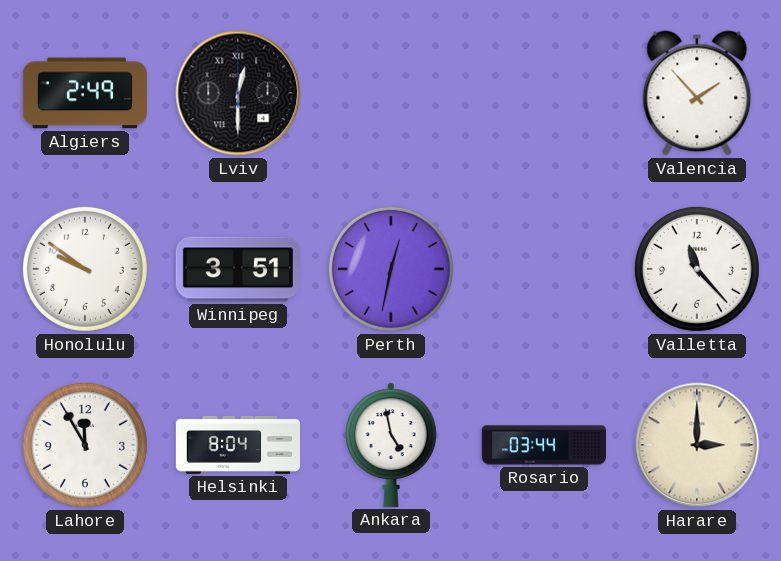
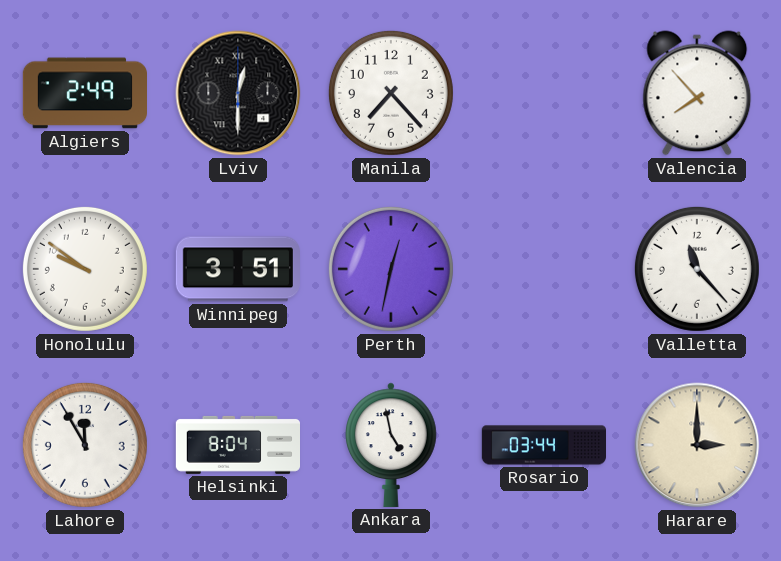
Manila: none -> 7:23 (391, 93)
Valencia: 1:53 -> 7:53 (697, 93)
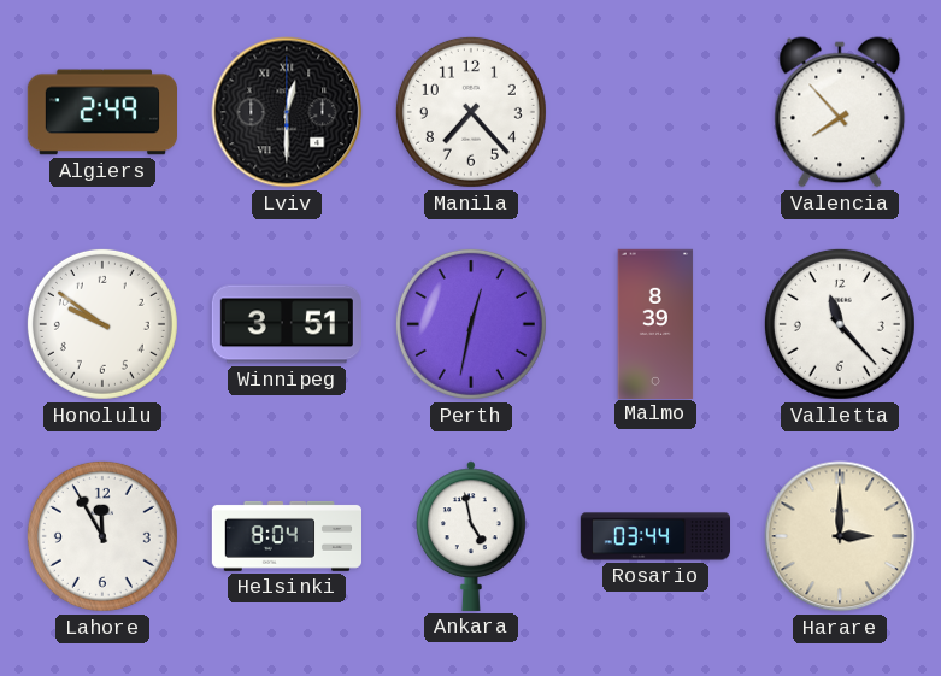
Malmo: none -> 8:39 (655, 323)
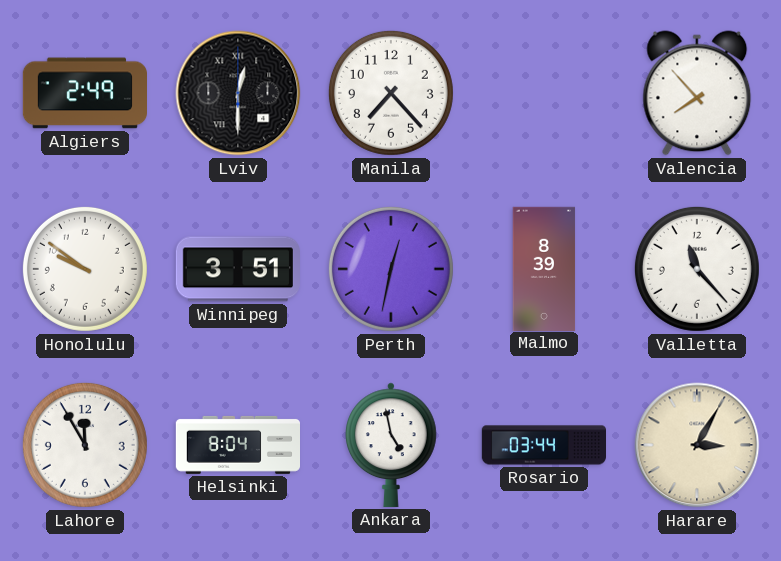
Harare: 3:00 -> 3:05 (697, 445)
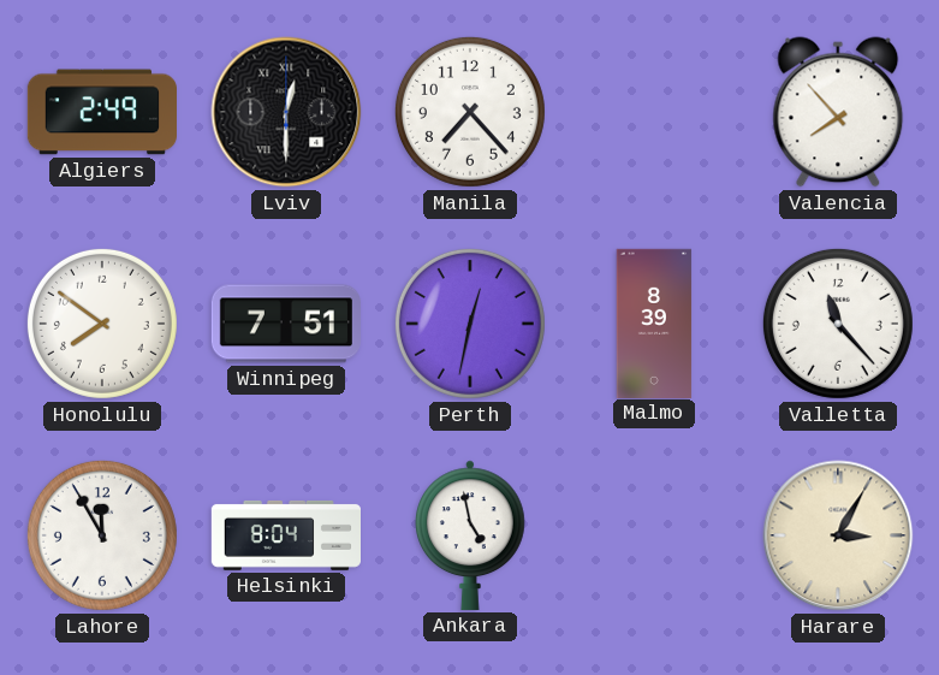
Honolulu: 9:51 -> 7:51 (102, 324)
Winnipeg: 3:51 -> 7:51 (285, 324)
Rosario: 03:44 -> none (543, 445)
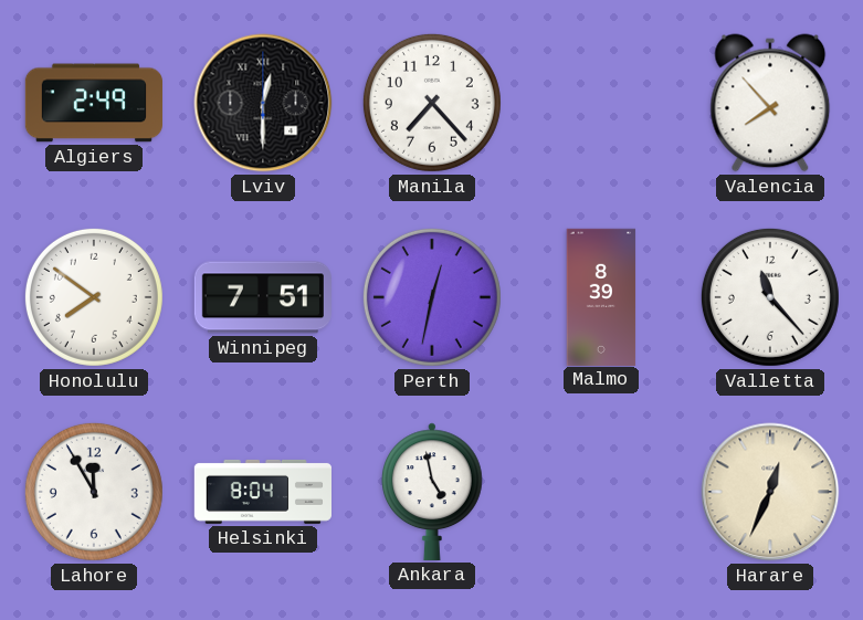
Harare: 3:05 -> 12:34 (770, 492)
